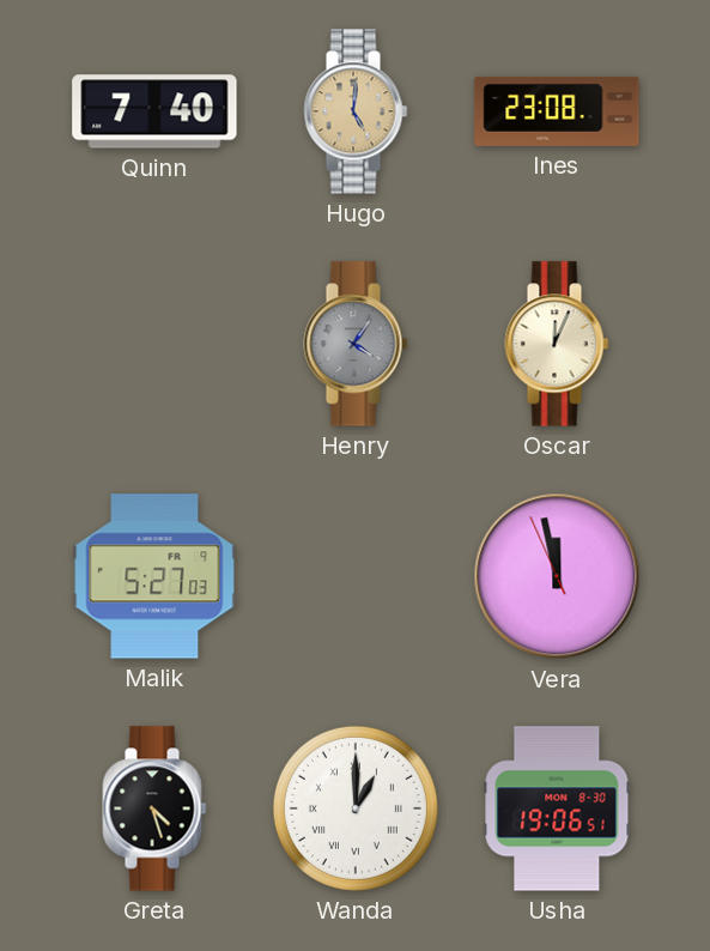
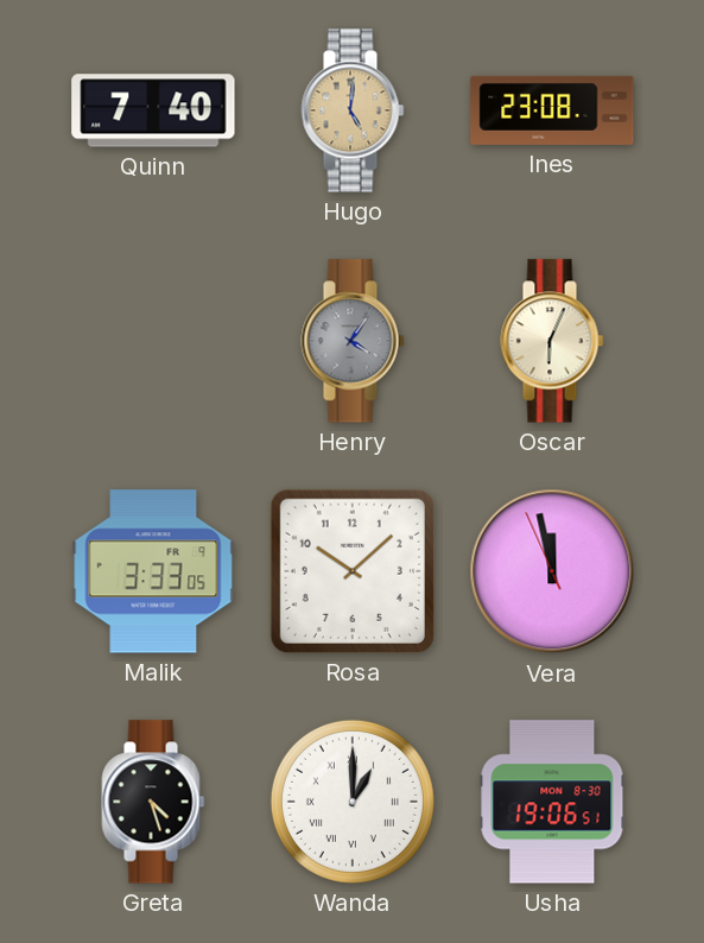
Oscar: 12:04 -> 6:04 (552, 341)
Malik: 5:27 -> 3:33 (153, 571)
Rosa: none -> 10:08 (353, 571)
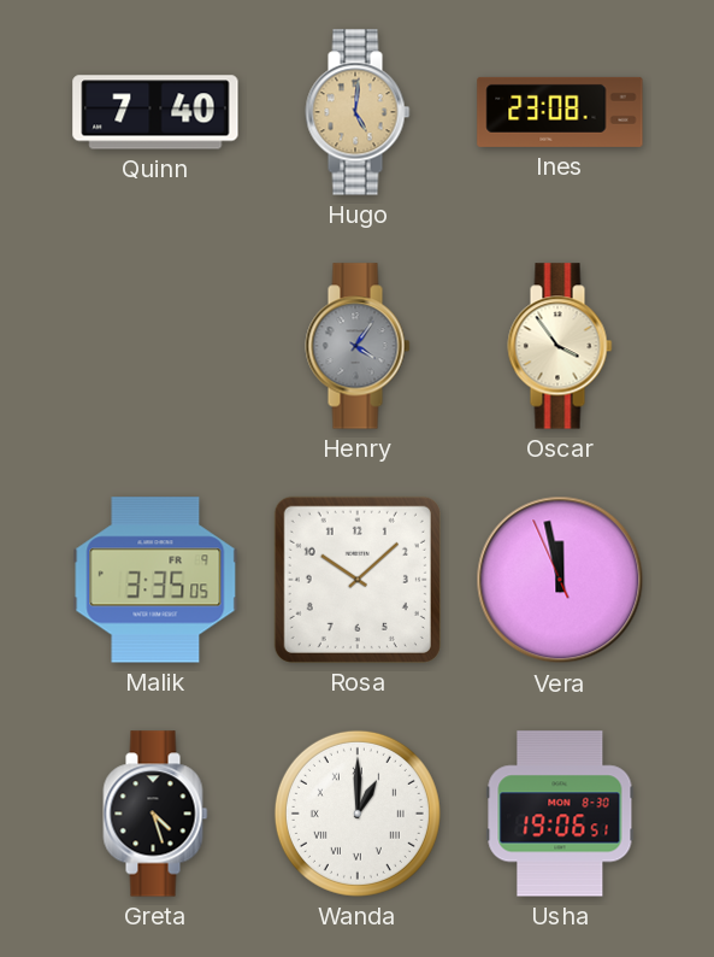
Oscar: 6:04 -> 3:54 (560, 346)
Malik: 3:33 -> 3:35 (155, 580)
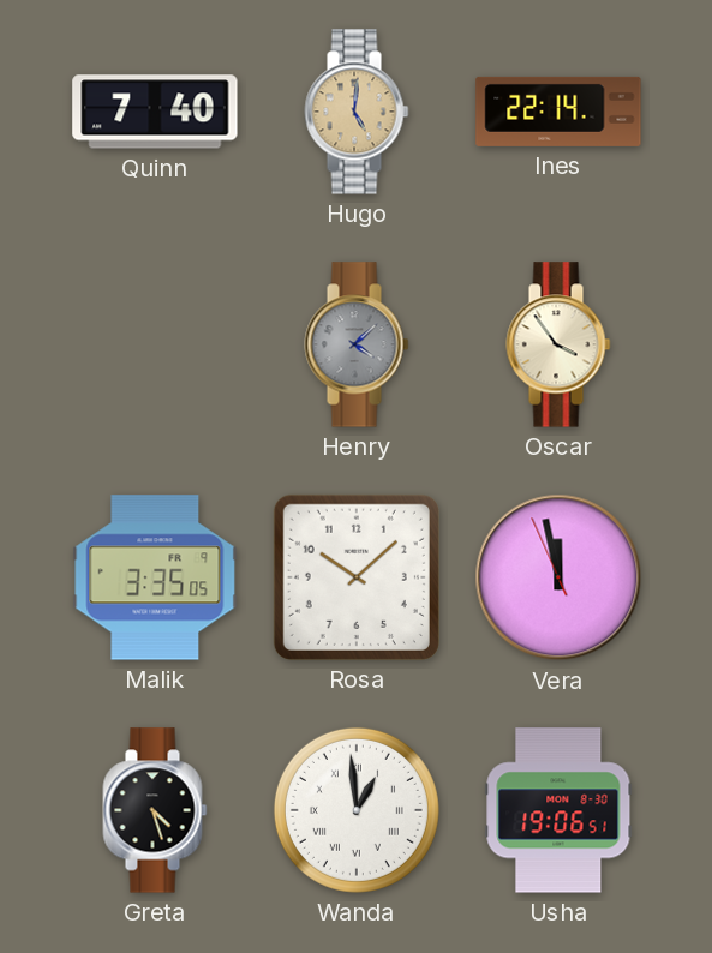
Ines: 23:08 -> 22:14 (558, 112)
Henry: 4:06 -> 4:08 (357, 344)
Wanda: 1:00 -> 12:59 (357, 810)
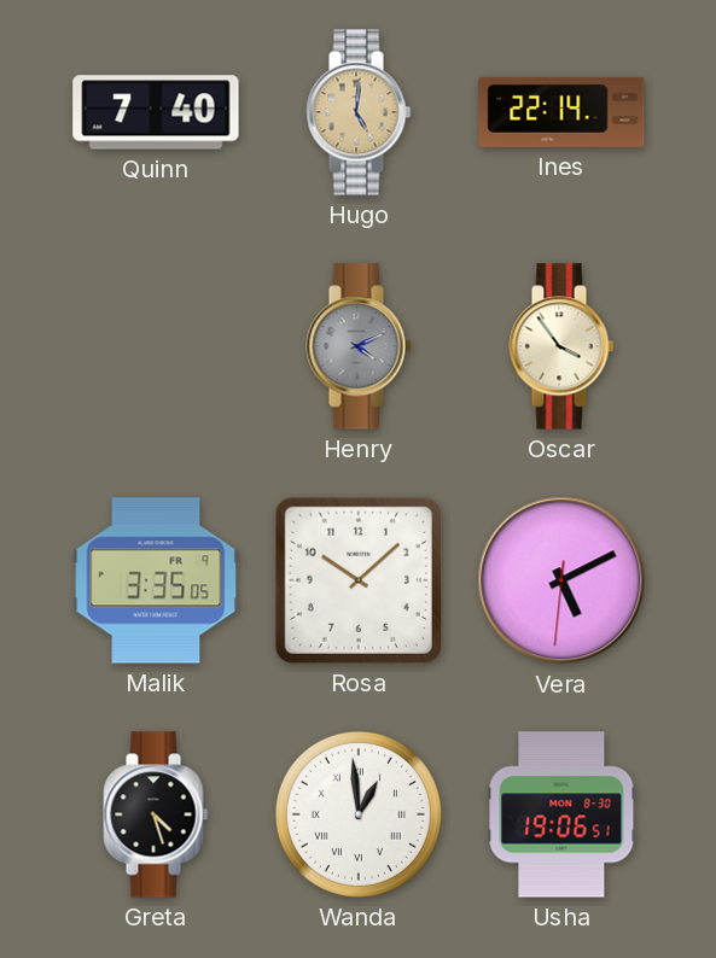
Henry: 4:08 -> 4:11 (359, 346)
Vera: 11:57 -> 5:10 (561, 580)
